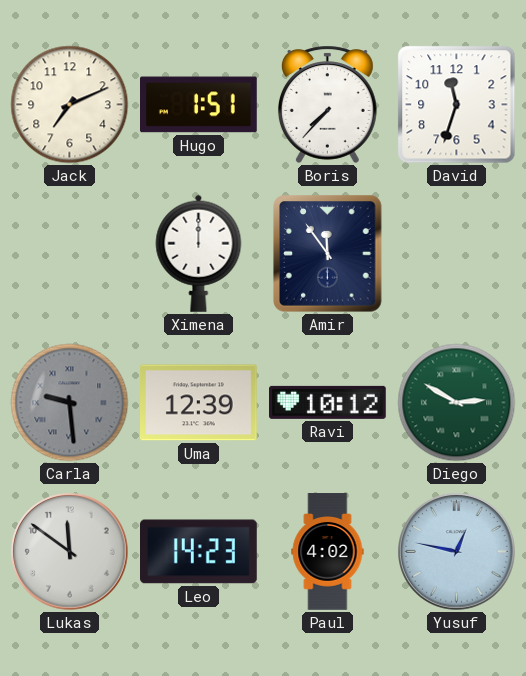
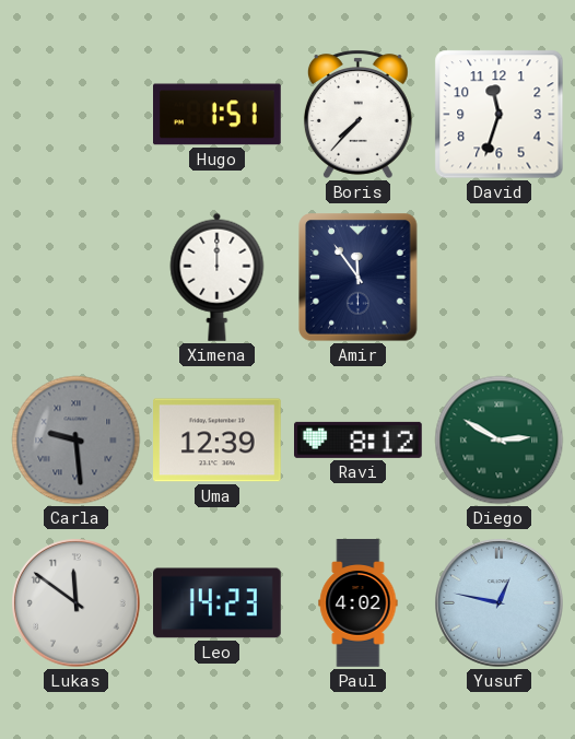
Jack: 7:11 -> none (70, 105)
Ravi: 10:12 -> 8:12 (359, 439)
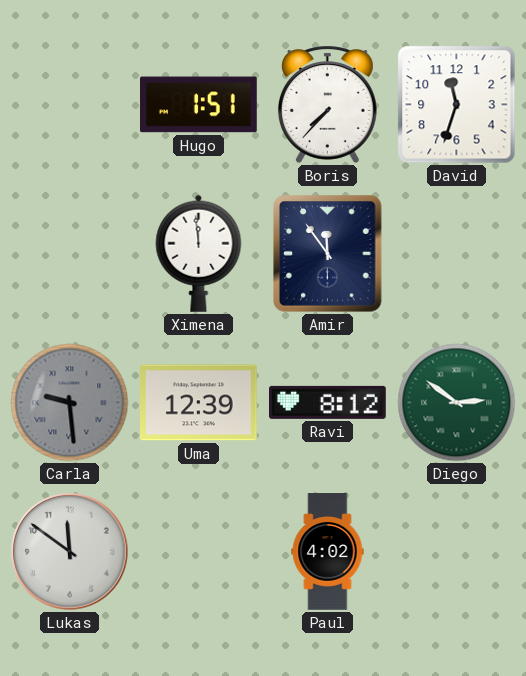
Ximena: 12:00 -> 11:59 (199, 253)
Diego: 2:50 -> 2:51 (457, 403)
Leo: 14:23 -> none (218, 603)
Yusuf: 12:47 -> none (500, 603)
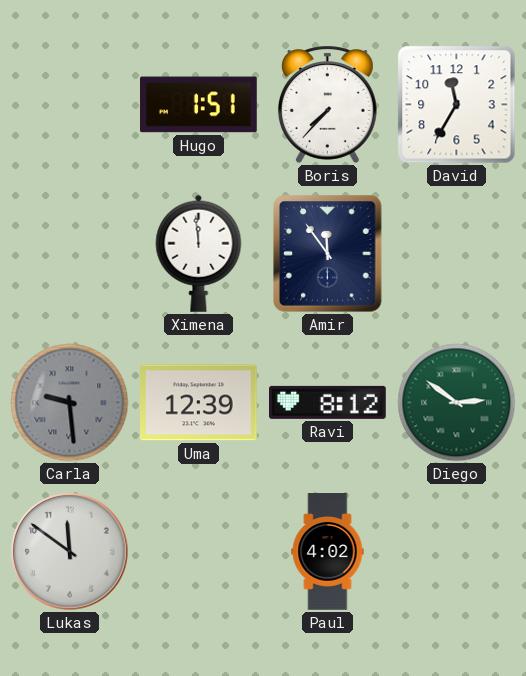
David: 11:33 -> 11:35 (457, 105)
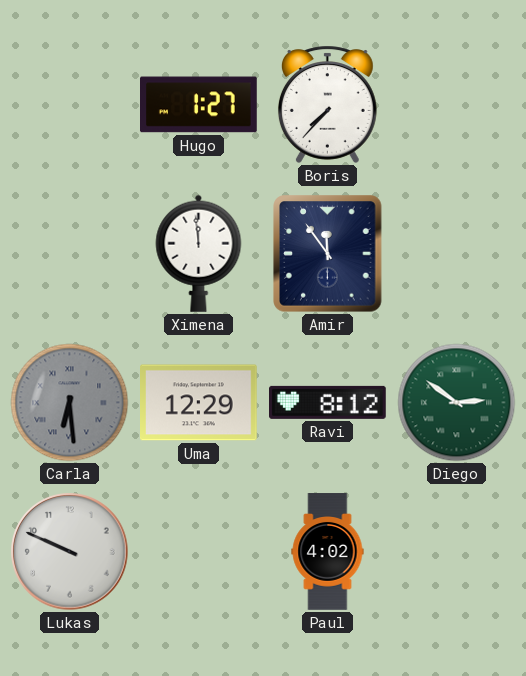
Hugo: 1:51 -> 1:27 (199, 105)
David: 11:35 -> none (457, 105)
Carla: 9:29 -> 6:29 (70, 403)
Uma: 12:39 -> 12:29 (199, 403)
Lukas: 11:51 -> 9:49 (70, 552)
